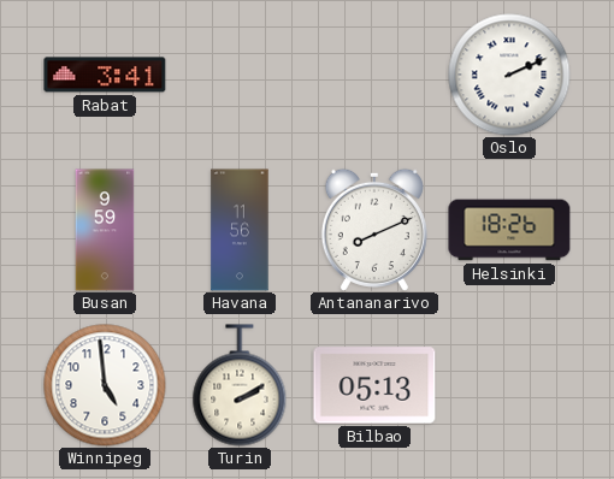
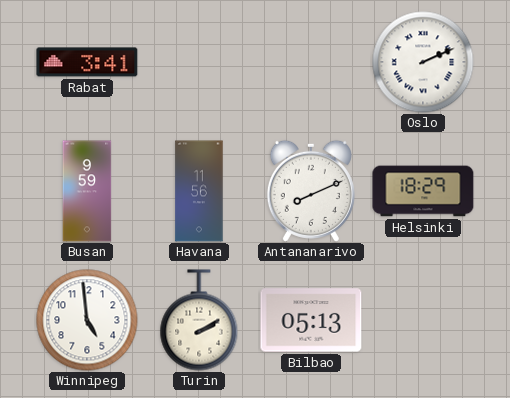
Helsinki: 18:26 -> 18:29 (423, 191)
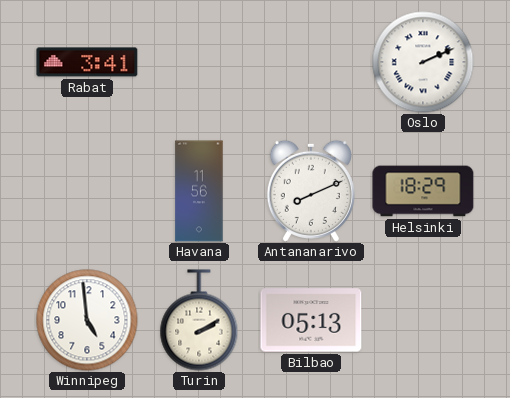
Busan: 9:59 -> none (87, 191)
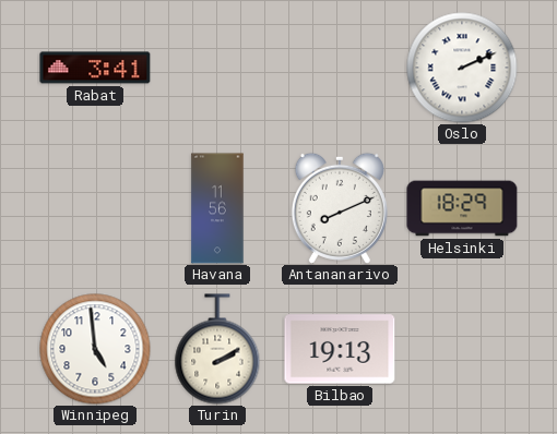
Bilbao: 05:13 -> 19:13 (340, 349)
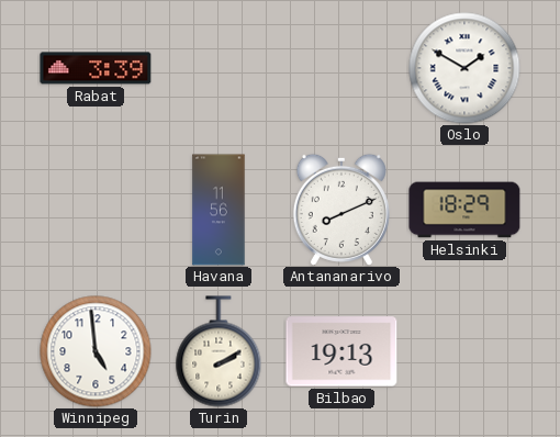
Rabat: 3:41 -> 3:39 (96, 68)
Oslo: 2:11 -> 1:50 (464, 68)
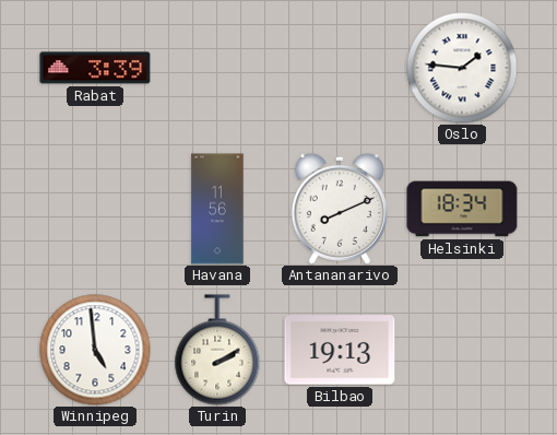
Oslo: 1:50 -> 1:46 (462, 68)
Helsinki: 18:29 -> 18:34 (462, 209)
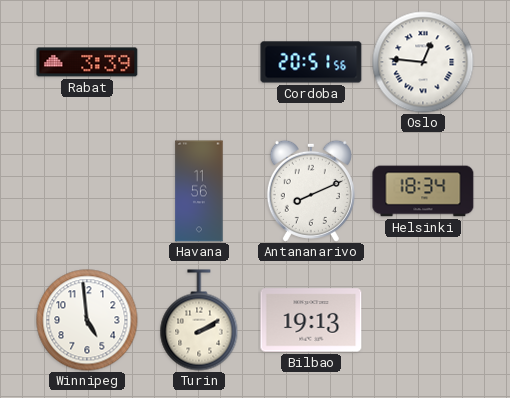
Cordoba: none -> 20:51 (311, 62)
Oslo: 1:46 -> 12:46 (423, 62)
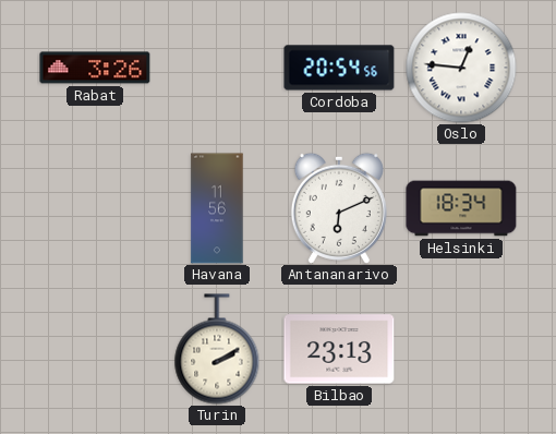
Rabat: 3:39 -> 3:26 (95, 68)
Cordoba: 20:51 -> 20:54 (339, 68)
Antananarivo: 8:11 -> 6:11 (339, 208)
Winnipeg: 4:59 -> none (87, 320)
Bilbao: 19:13 -> 23:13 (339, 349)
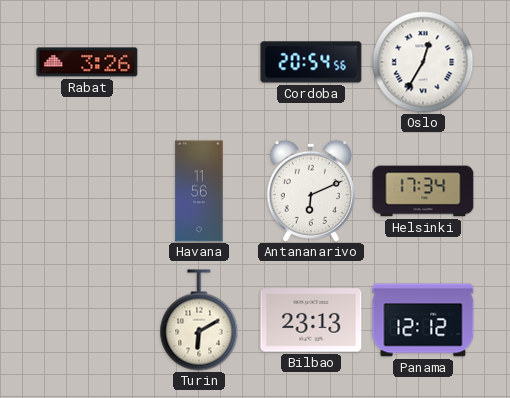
Oslo: 12:46 -> 12:35 (423, 62)
Helsinki: 18:34 -> 17:34 (423, 191)
Turin: 2:10 -> 6:10 (199, 320)
Panama: none -> 12:12 (423, 320)
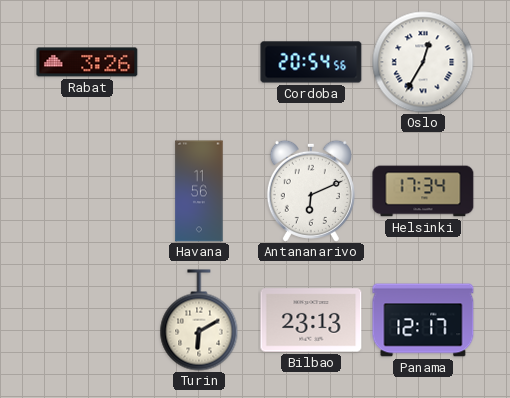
Panama: 12:12 -> 12:17 (423, 320)
